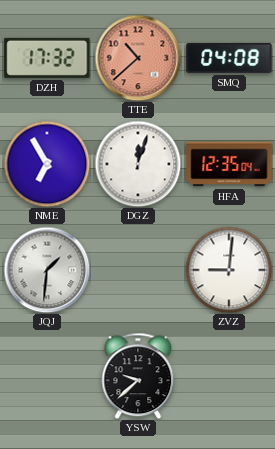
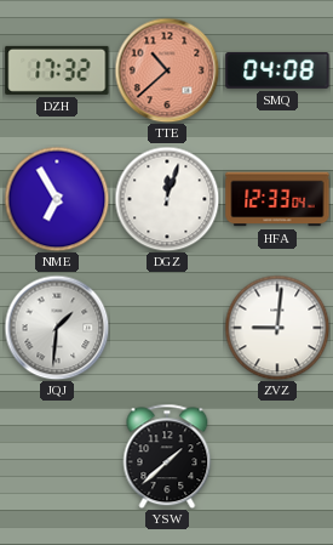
HFA: 12:35 -> 12:33 (277, 199)
YSW: 9:38 -> 1:38 (167, 456)
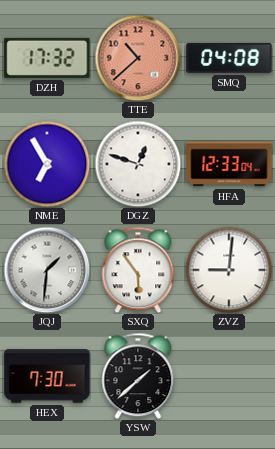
DGZ: 12:03 -> 12:48 (138, 164)
SXQ: none -> 5:54 (138, 270)
HEX: none -> 7:30 (47, 376)
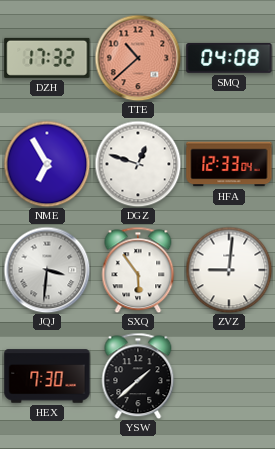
JQJ: 1:31 -> 3:31 (47, 270)
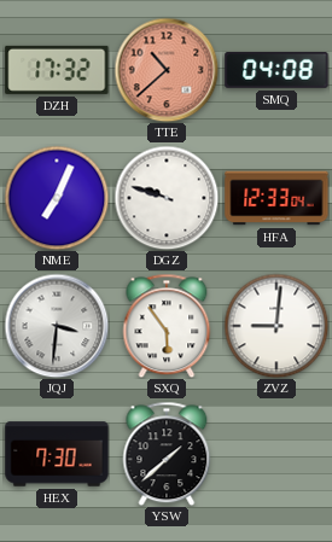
NME: 6:55 -> 7:04 (57, 198)
DGZ: 12:48 -> 9:48 (167, 198)
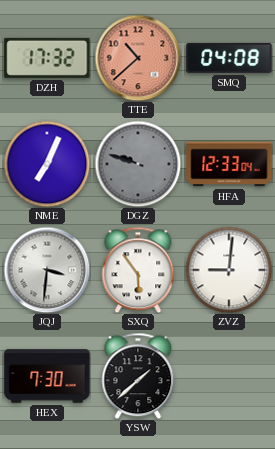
DGZ dial: white -> grey (138, 164)
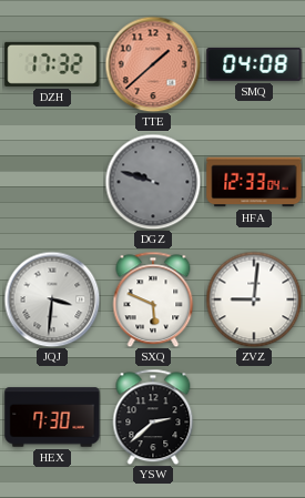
TTE: 10:38 -> 1:38 (153, 64)
NME: 7:04 -> none (47, 164)
SXQ: 5:54 -> 5:49 (153, 299)
YSW: 1:38 -> 2:38 (153, 417)
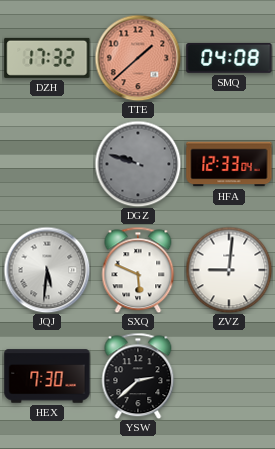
JQJ: 3:31 -> 5:31 (47, 270)
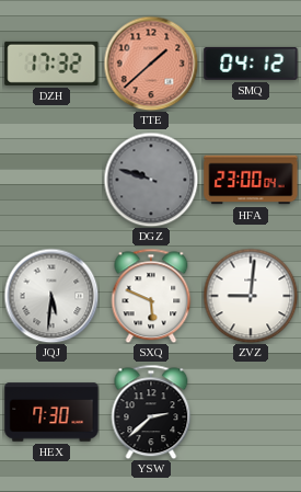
SMQ: 04:08 -> 04:12 (251, 65)
HFA: 12:33 -> 23:00 (251, 180)
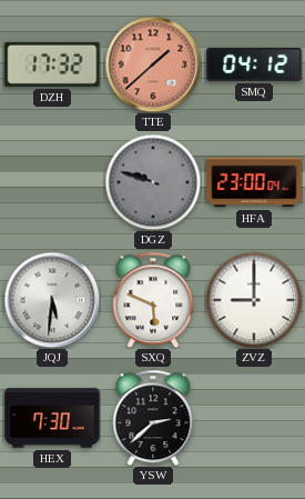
ZVZ: 9:01 -> 9:00 (254, 300)
